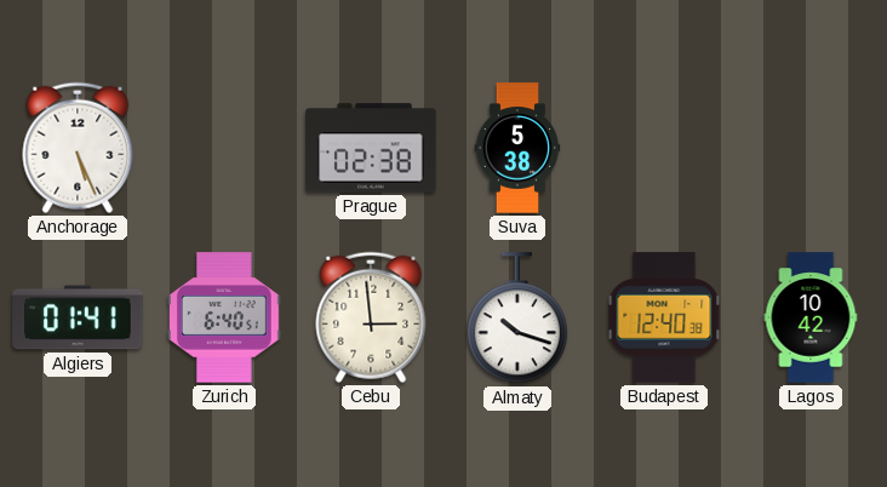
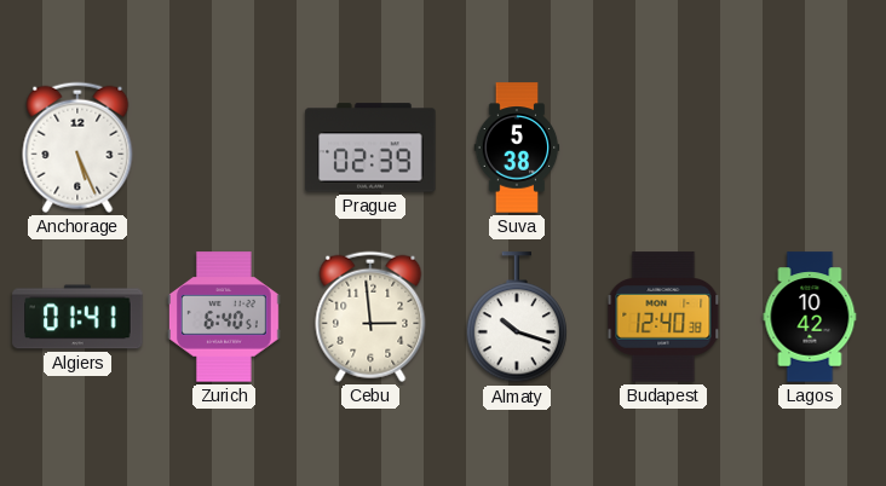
Prague: 02:38 -> 02:39 (370, 147)
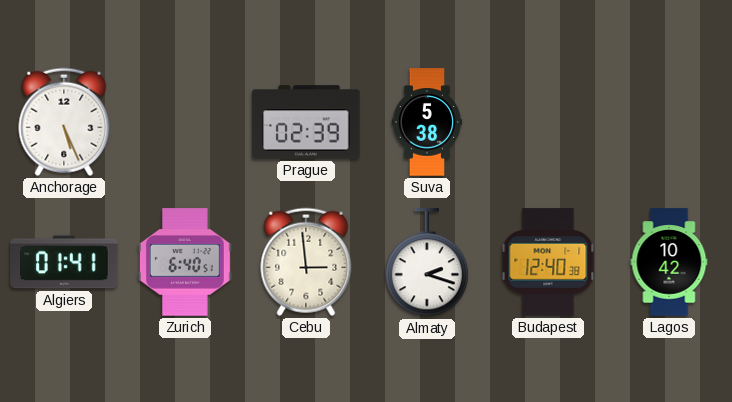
Almaty: 10:18 -> 2:18 (426, 263)
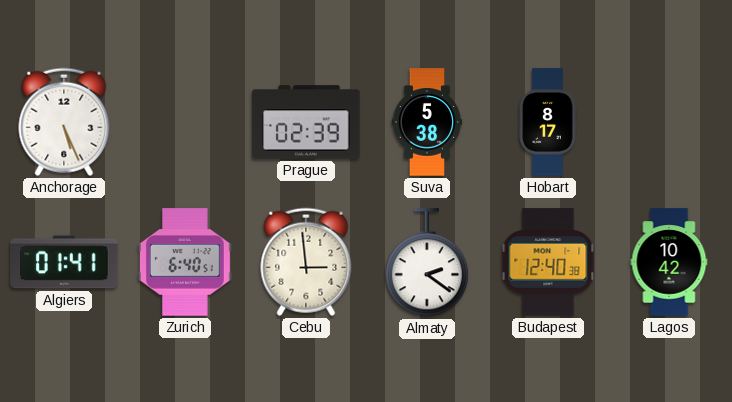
Hobart: none -> 8:17 (548, 122)
Almaty: 2:18 -> 2:21 (426, 263)
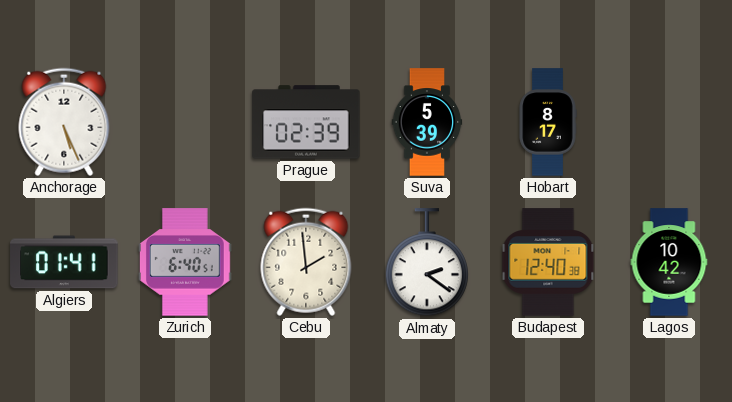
Suva: 5:38 -> 5:39 (427, 122)
Cebu: 2:59 -> 1:59 (306, 262)
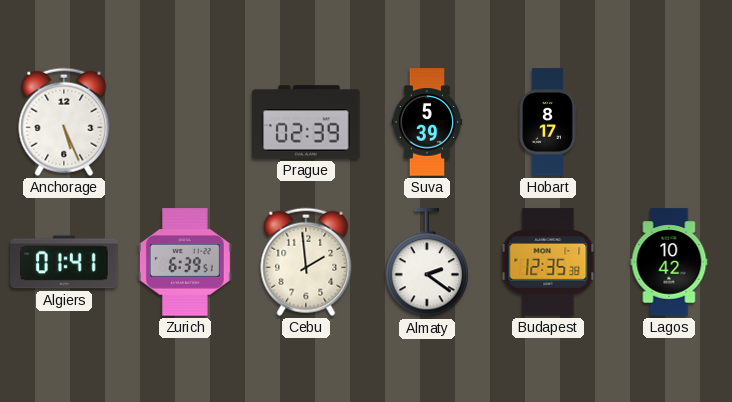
Zurich: 6:40 -> 6:39 (185, 262)
Budapest: 12:40 -> 12:35 (548, 262)
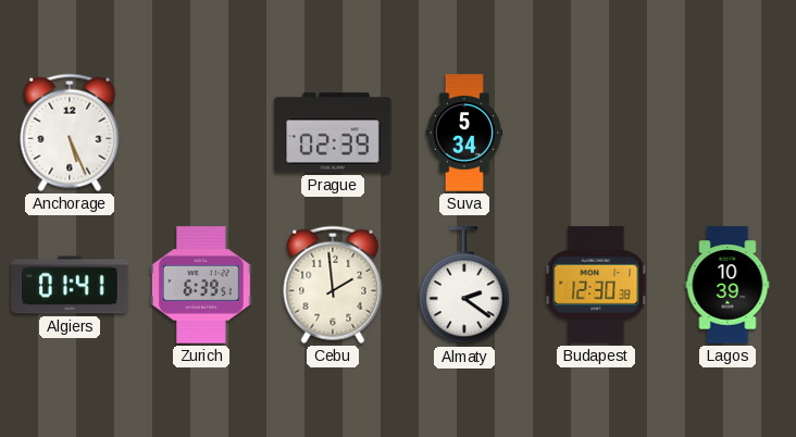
Suva: 5:39 -> 5:34 (464, 133)
Hobart: 8:17 -> none (548, 122)
Budapest: 12:35 -> 12:30 (596, 285)
Lagos: 10:42 -> 10:39 (727, 285)
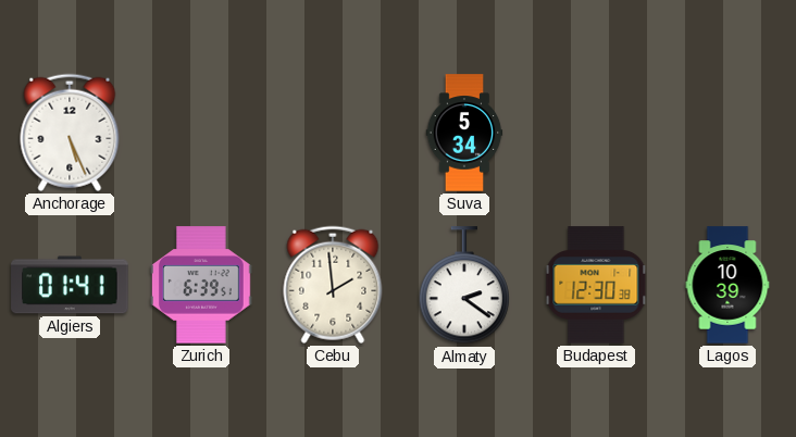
Prague: 02:39 -> none (333, 133)
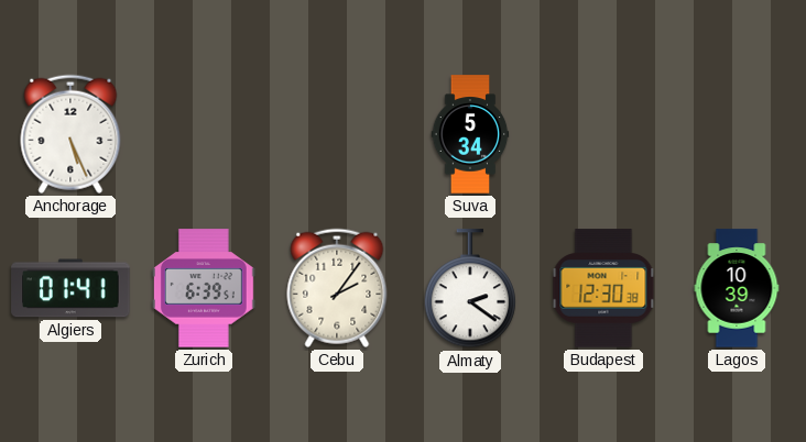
Cebu: 1:59 -> 2:06 (337, 288)
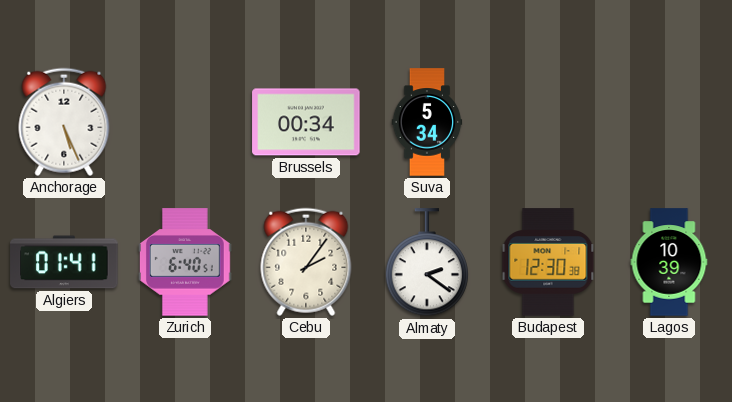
Brussels: none -> 00:34 (306, 122)
Zurich: 6:39 -> 6:40 (185, 262)
